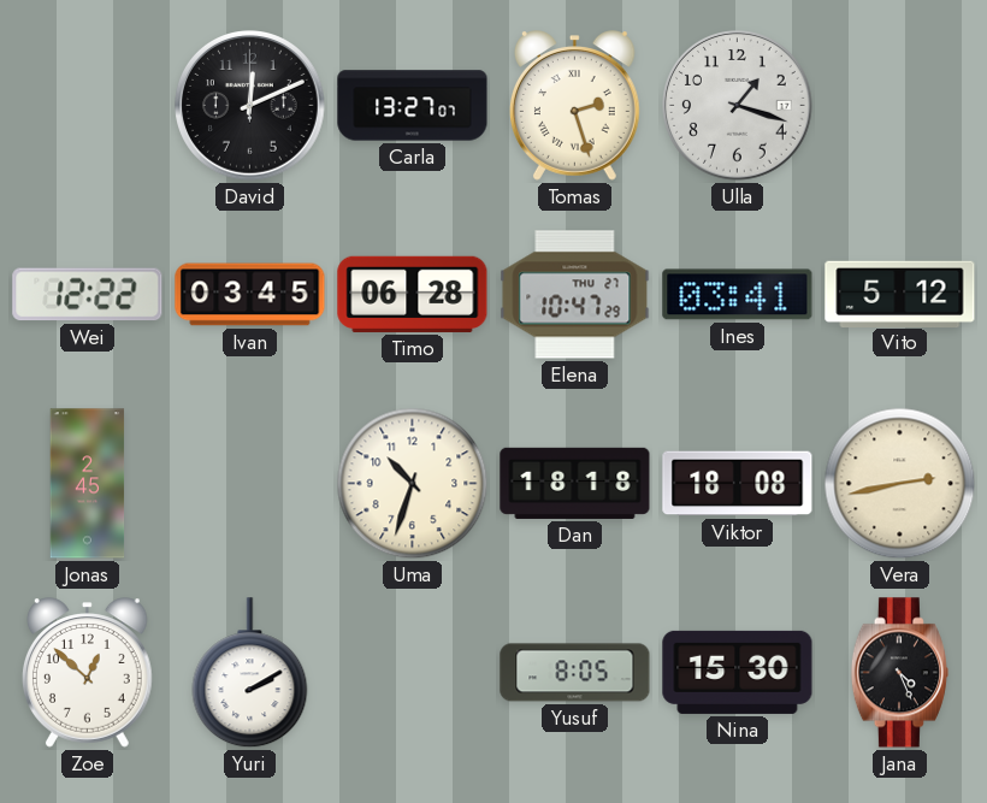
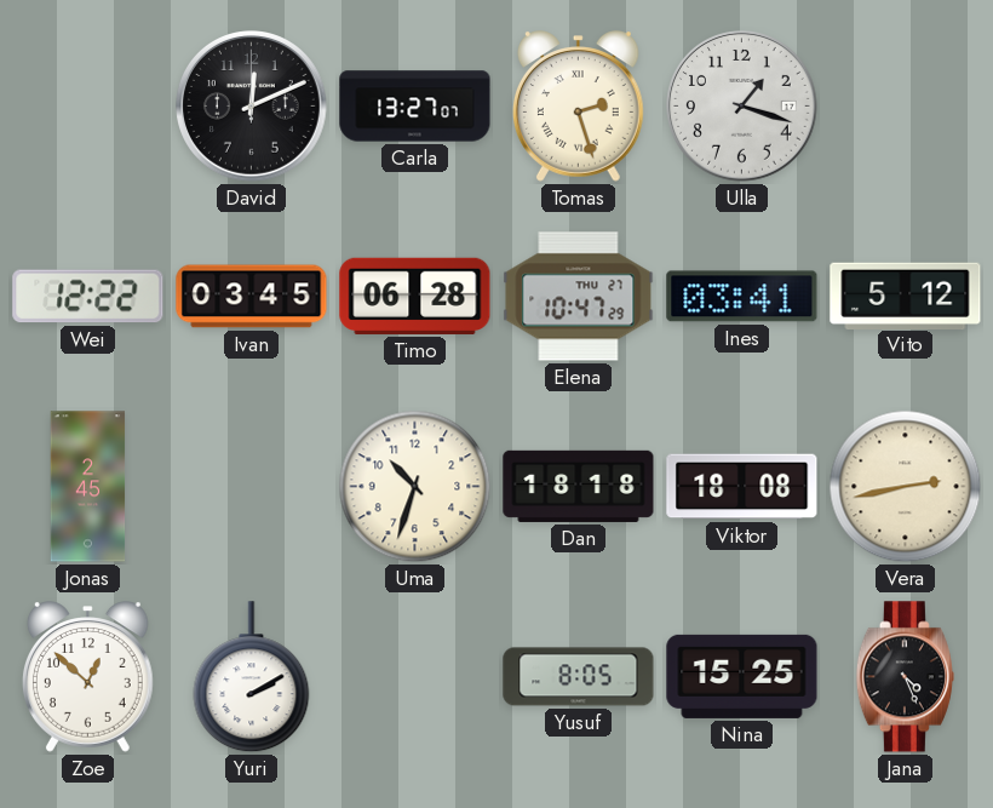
Nina: 15:30 -> 15:25 (742, 676)
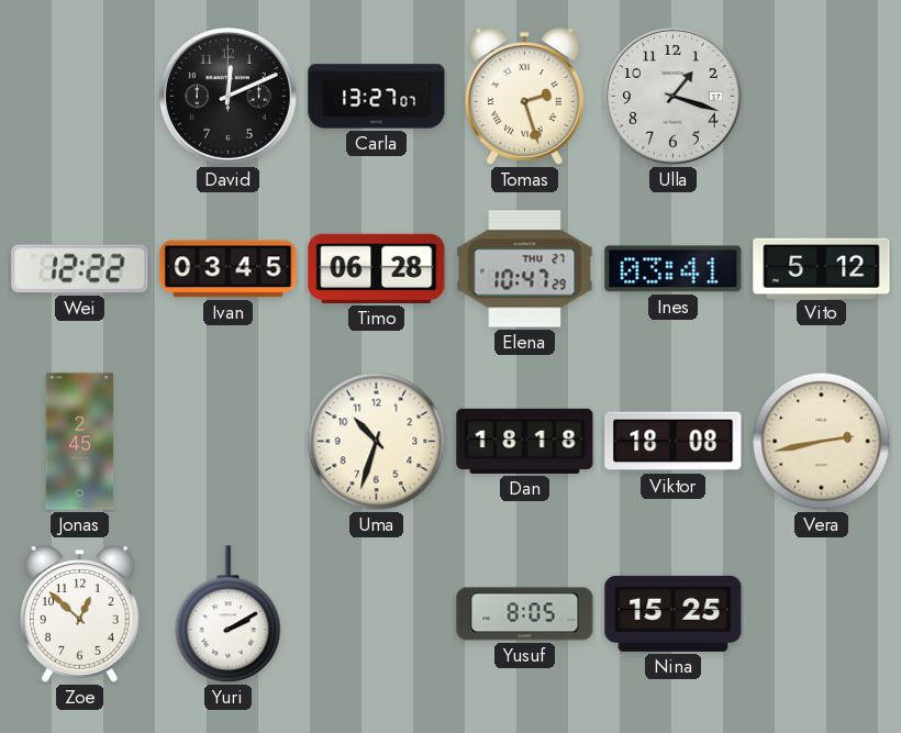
Jana: 4:26 -> none (905, 677)
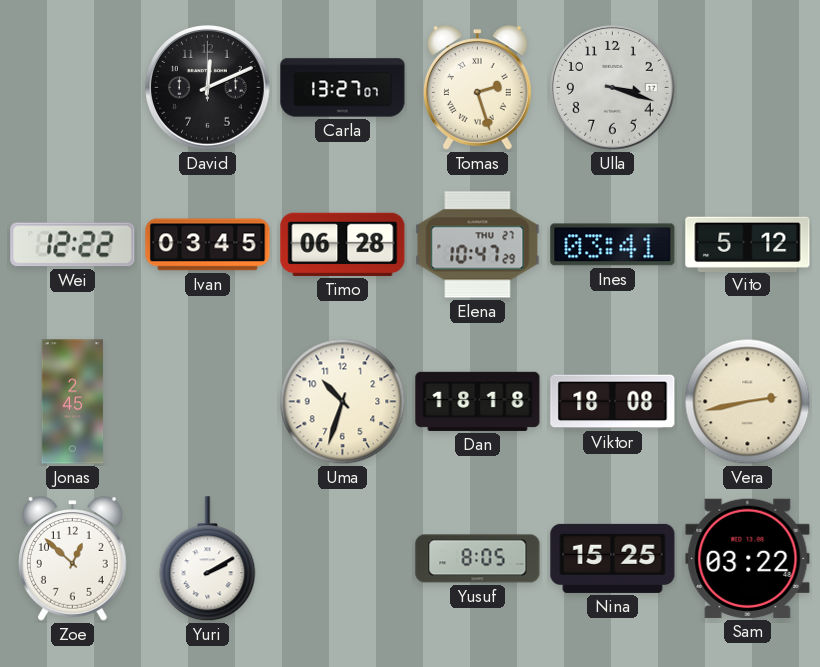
Ulla: 1:18 -> 3:18 (613, 88)
Sam: none -> 03:22 (748, 558)
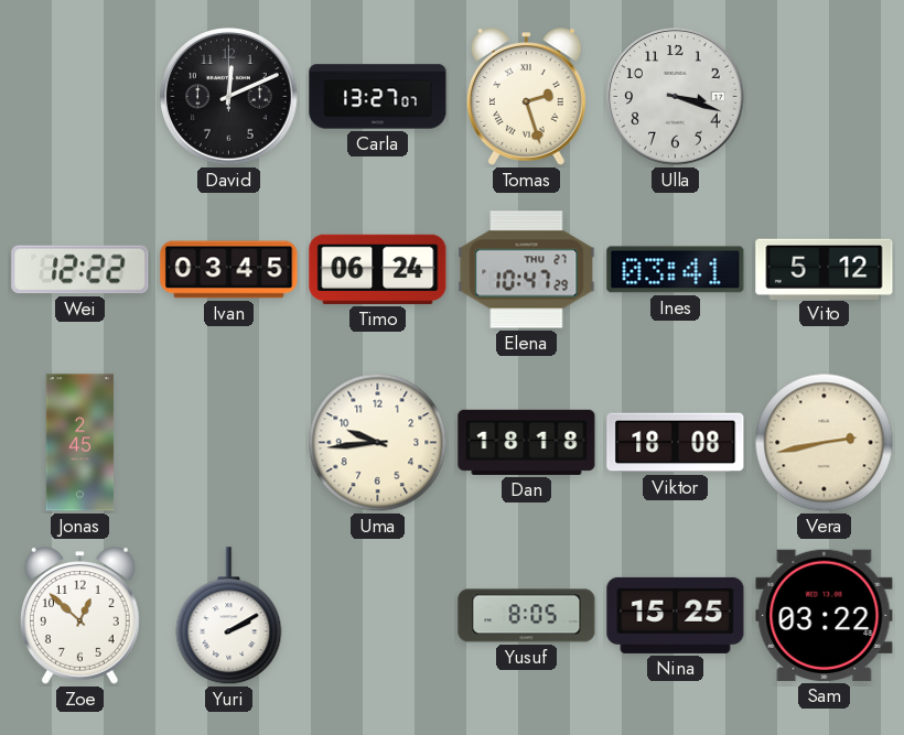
Timo: 06:28 -> 06:24 (378, 269)
Uma: 10:33 -> 9:44 (378, 443)
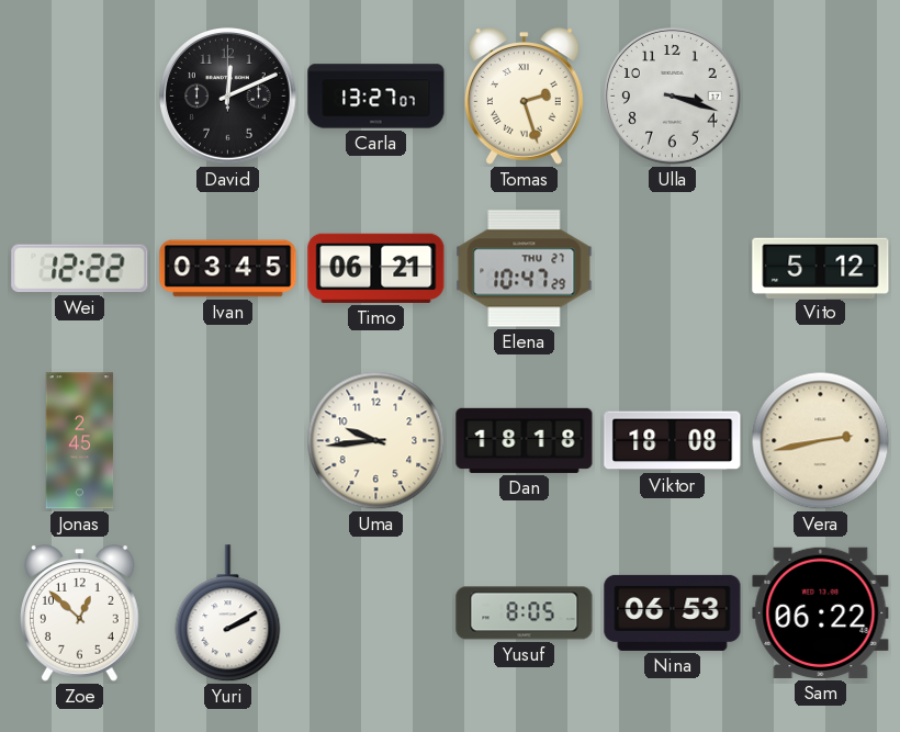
Timo: 06:24 -> 06:21 (376, 268)
Ines: 03:41 -> none (676, 270)
Nina: 15:25 -> 06:53 (673, 612)
Sam: 03:22 -> 06:22 (821, 612)
